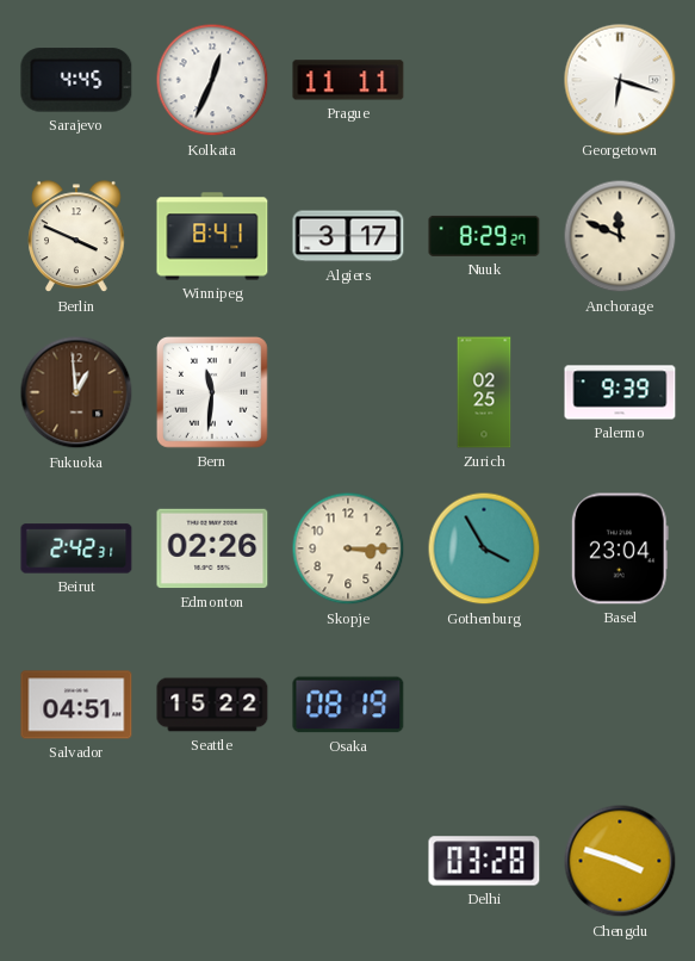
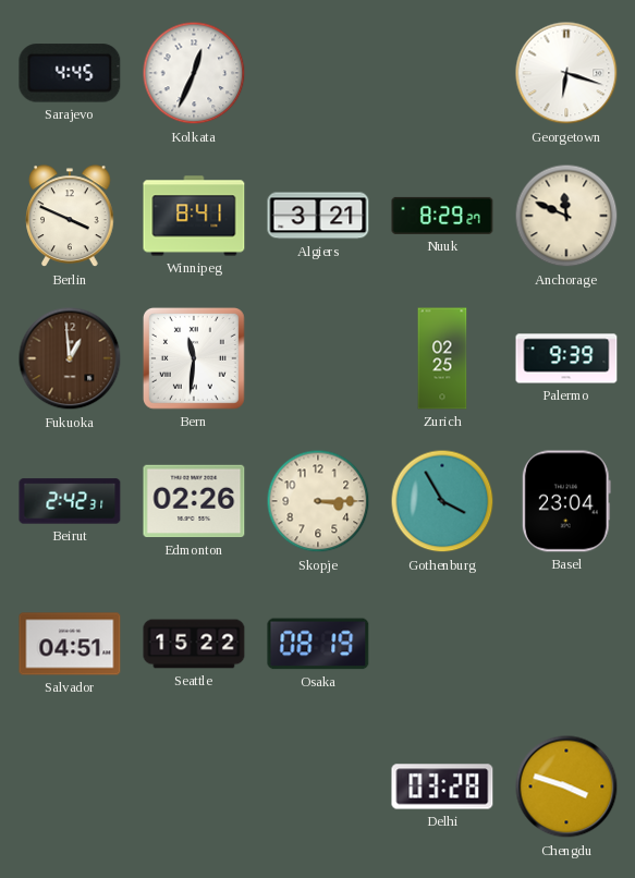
Prague: 11:11 -> none (348, 80)
Algiers: 3:17 -> 3:21 (318, 216)
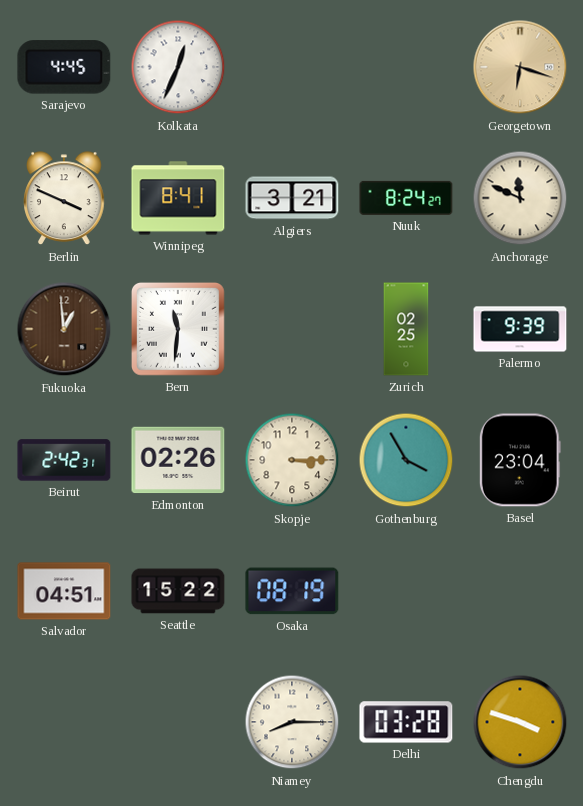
Georgetown dial: white -> champagne (520, 67)
Nuuk: 8:29 -> 8:24 (406, 198)
Niamey: none -> 8:15 (292, 722)
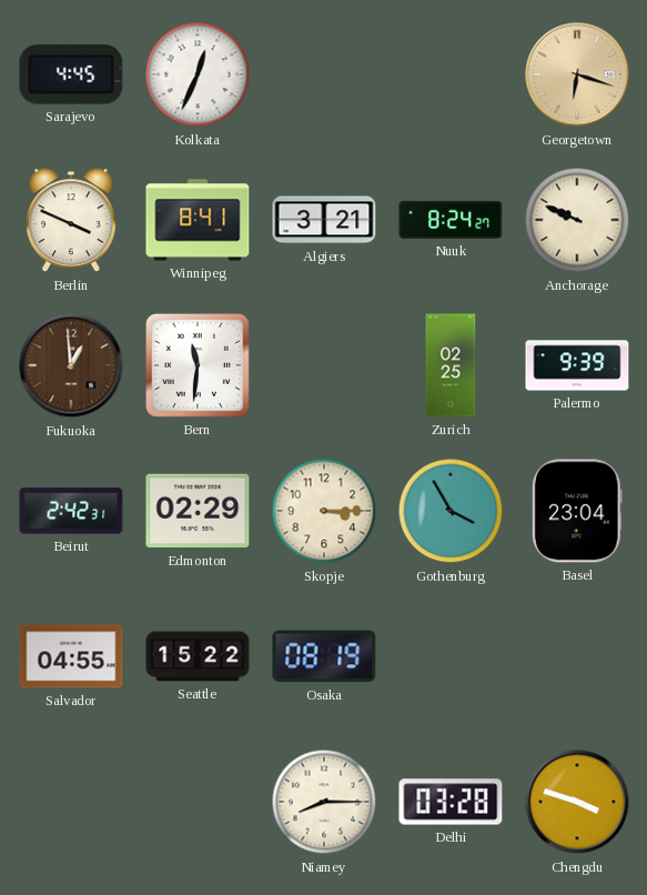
Anchorage: 11:49 -> 9:49 (577, 220)
Edmonton: 02:26 -> 02:29 (198, 511)
Salvador: 04:51 -> 04:55 (71, 656)
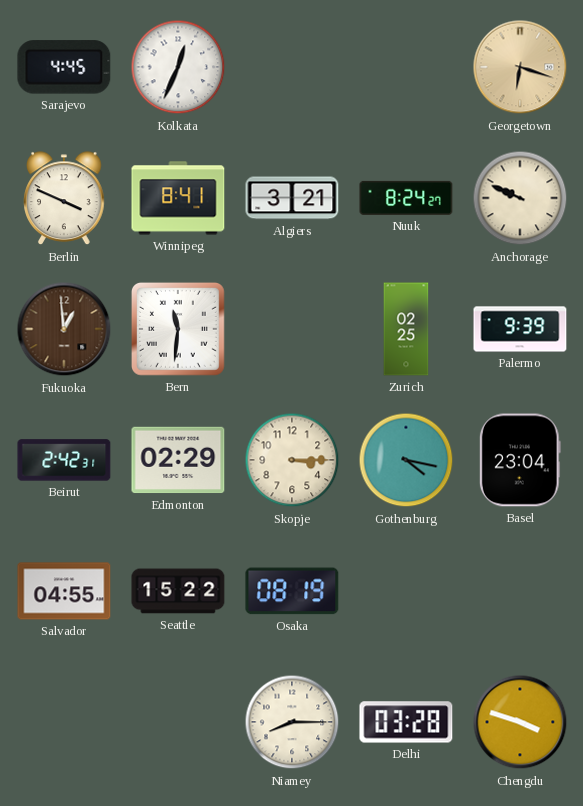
Gothenburg: 3:55 -> 4:17 (406, 460)
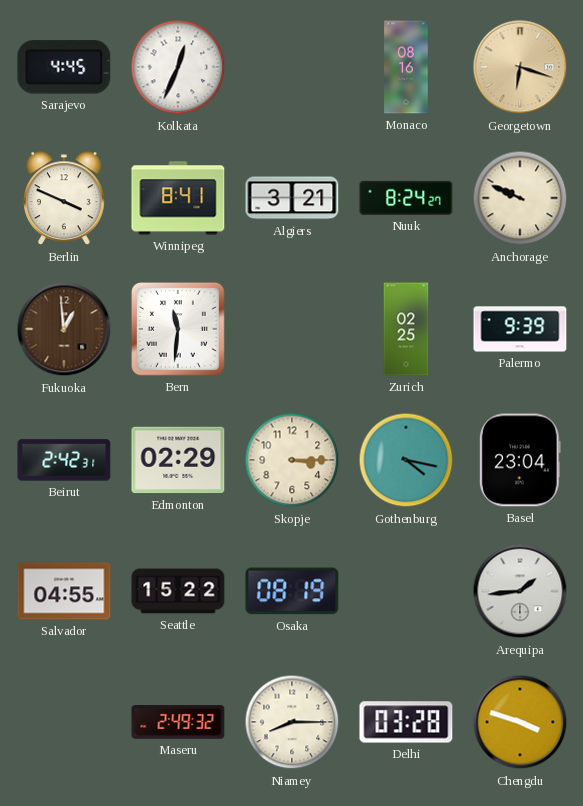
Monaco: none -> 08:16 (406, 67)
Arequipa: none -> 1:44 (520, 591)
Maseru: none -> 2:49 (178, 722)
